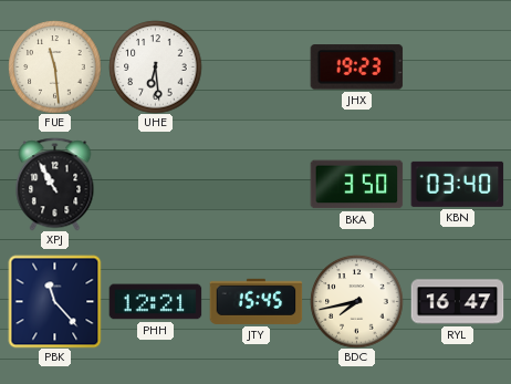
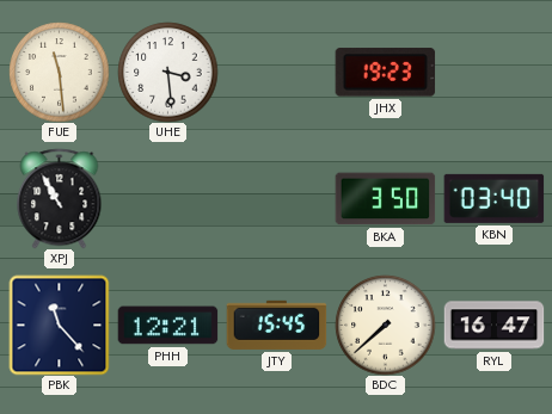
UHE: 6:29 -> 3:29 (167, 72)
BDC: 7:43 -> 7:38 (385, 325)
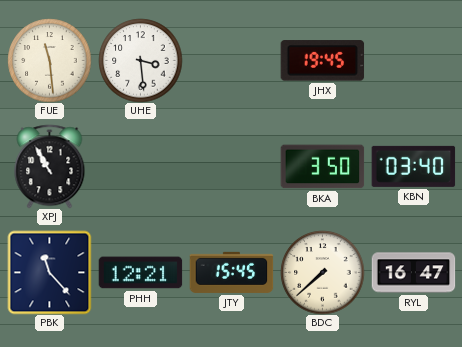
JHX: 19:23 -> 19:45 (322, 61)
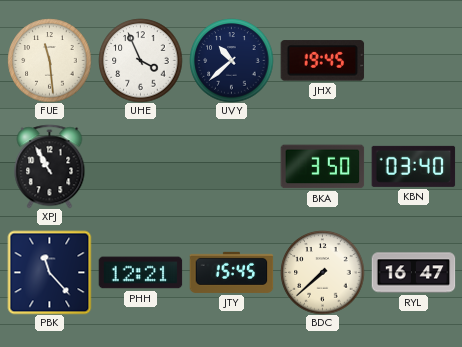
UHE: 3:29 -> 3:56 (140, 60)
UVY: none -> 10:38 (231, 60)
